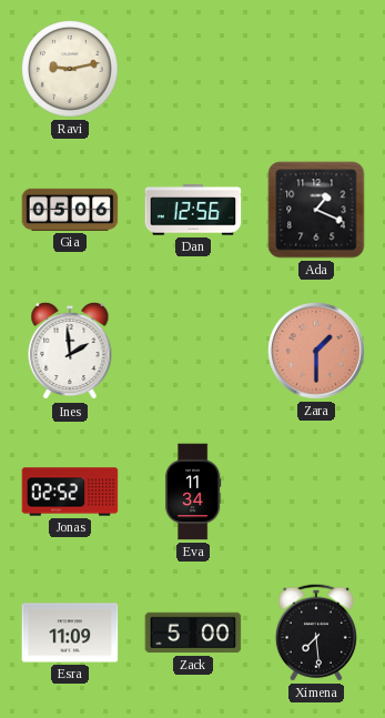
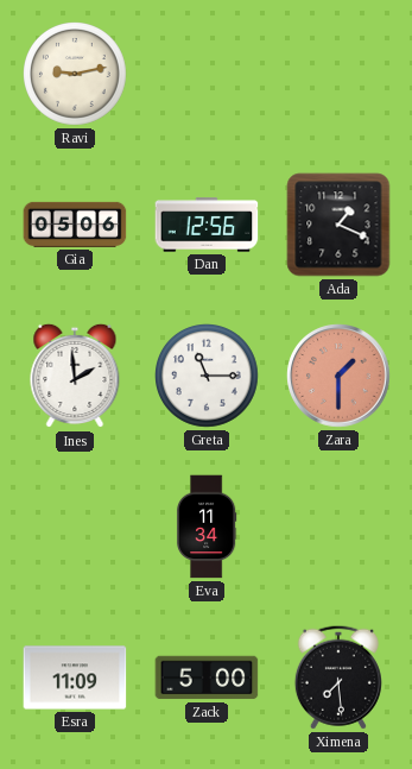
Greta: none -> 11:15 (208, 377)
Jonas: 02:52 -> none (70, 492)
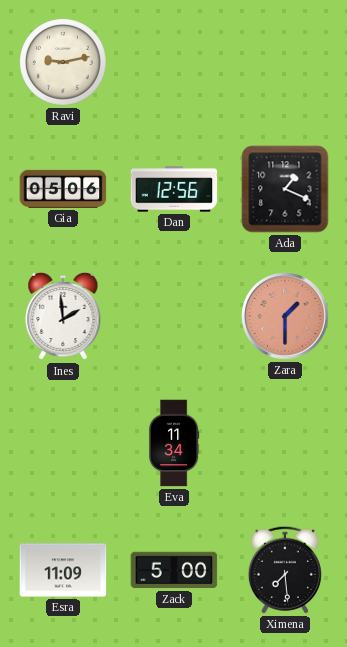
Greta: 11:15 -> none (208, 377)
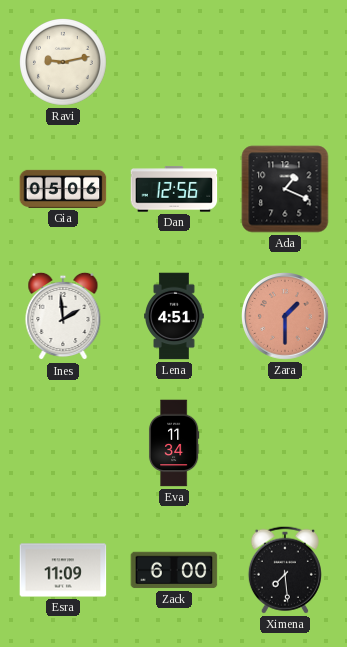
Lena: none -> 4:51 (174, 316)
Zack: 5:00 -> 6:00 (174, 570)
